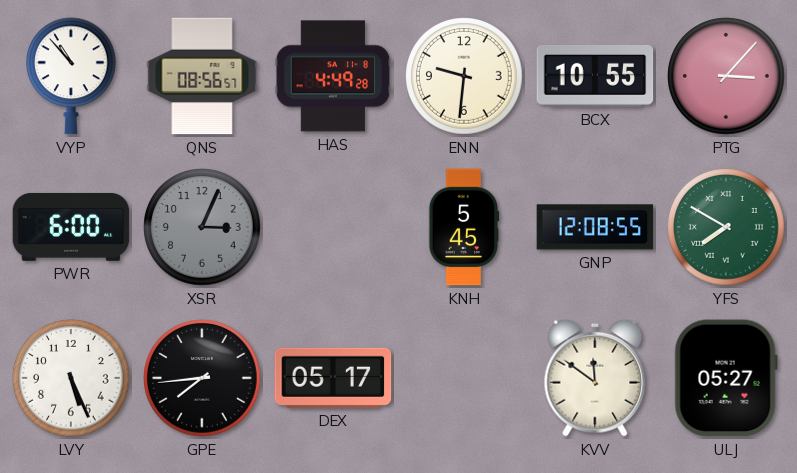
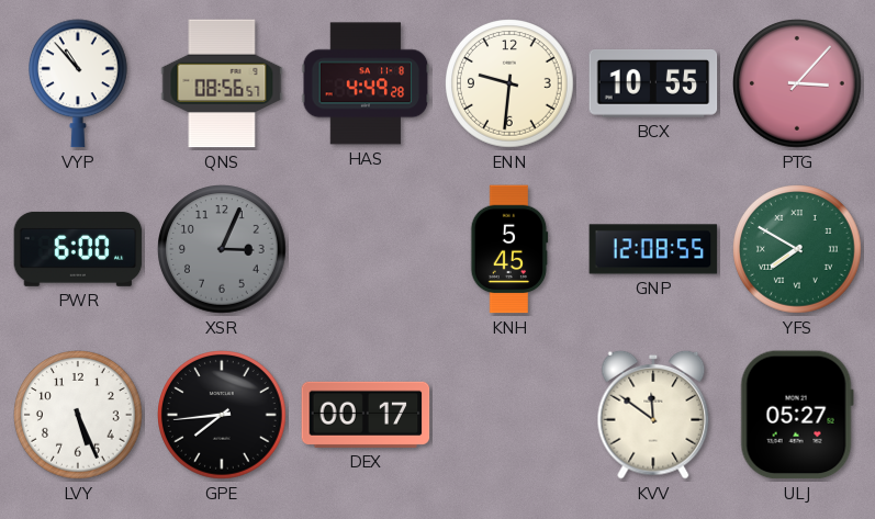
DEX: 05:17 -> 00:17 (366, 415)
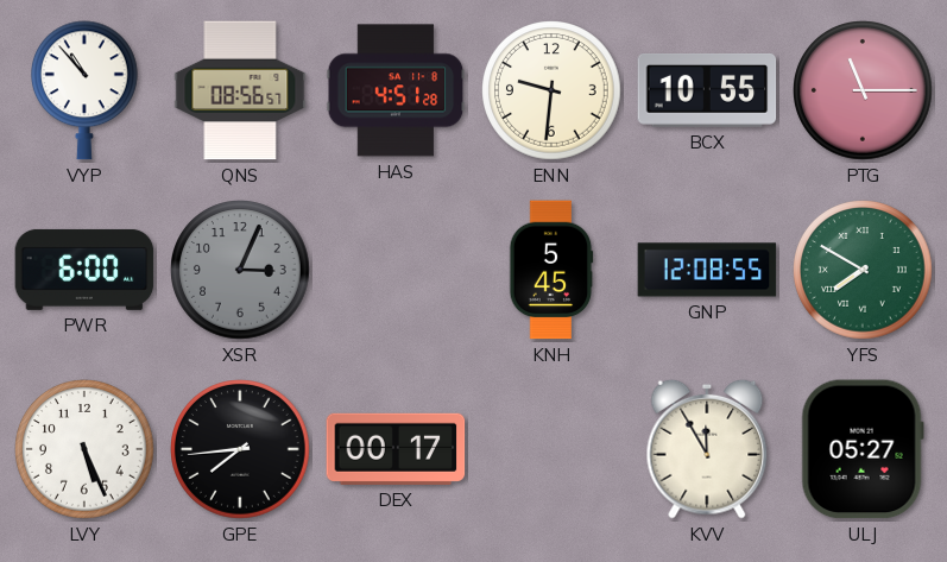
HAS: 4:49 -> 4:51 (396, 90)
PTG: 3:07 -> 11:15 (863, 90)
KVV: 11:51 -> 11:55 (707, 449)
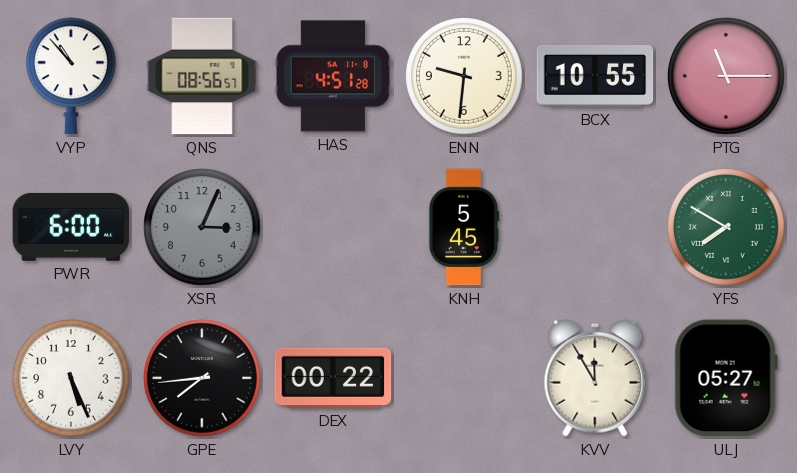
GNP: 12:08 -> none (707, 270)
DEX: 00:17 -> 00:22 (333, 378)
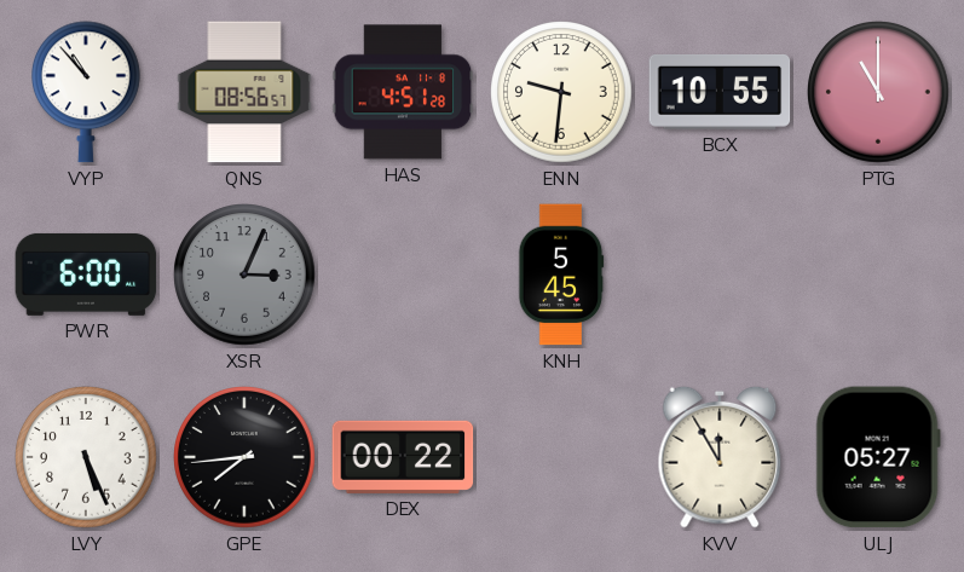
PTG: 11:15 -> 11:00 (878, 92)
YFS: 7:50 -> none (726, 227)
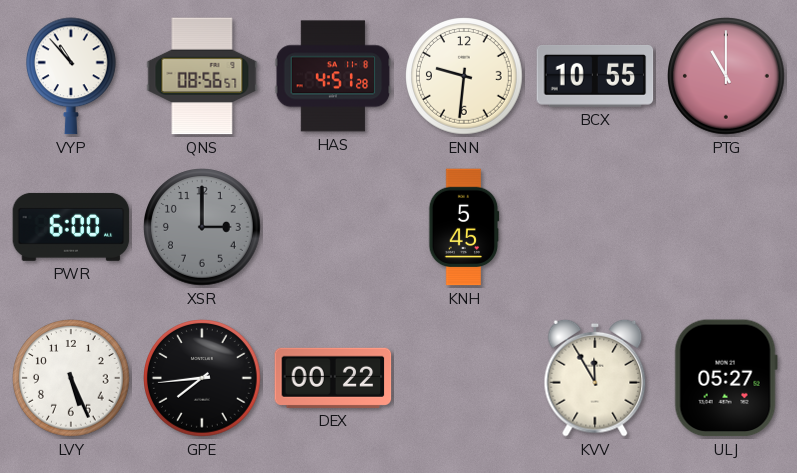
XSR: 3:04 -> 3:00 (202, 227)
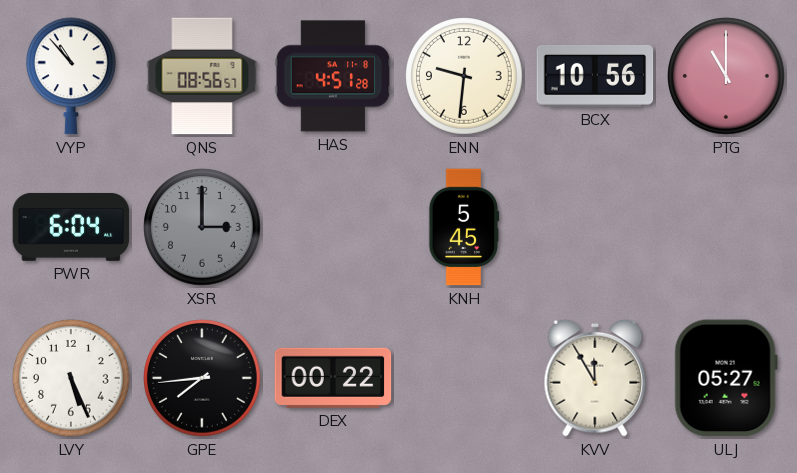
BCX: 10:55 -> 10:56 (595, 77)
PWR: 6:00 -> 6:04 (71, 227)
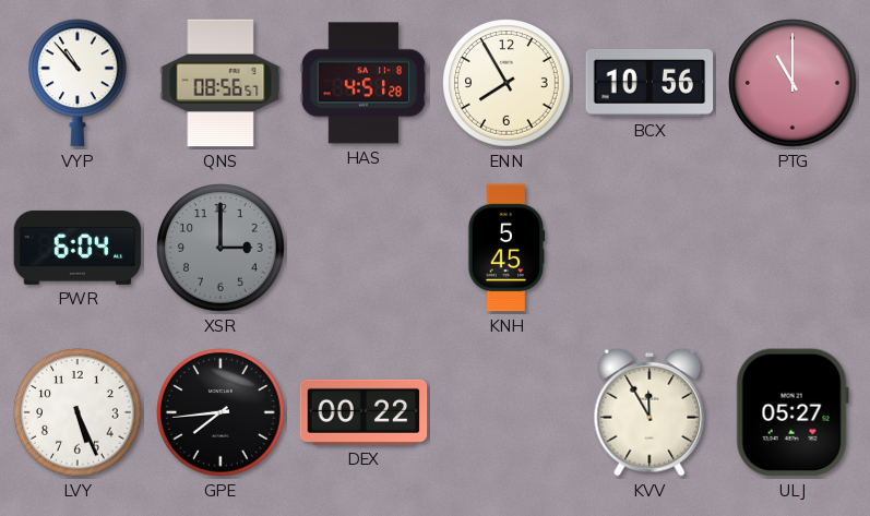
ENN: 9:31 -> 7:55 (506, 83)
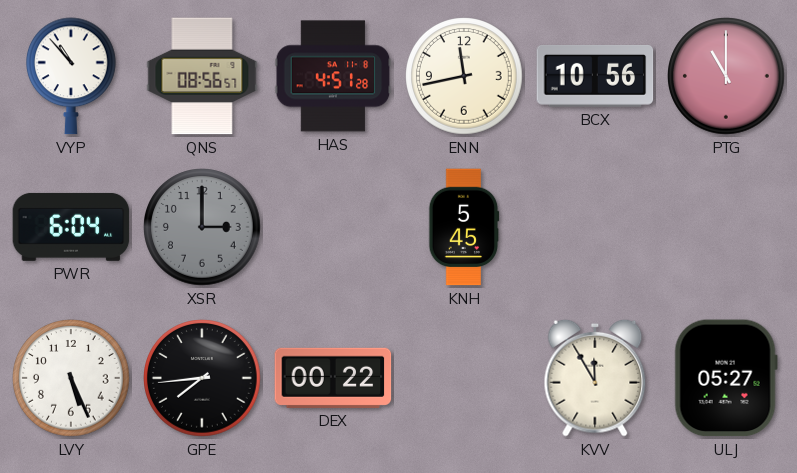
ENN: 7:55 -> 11:43 (464, 76)
